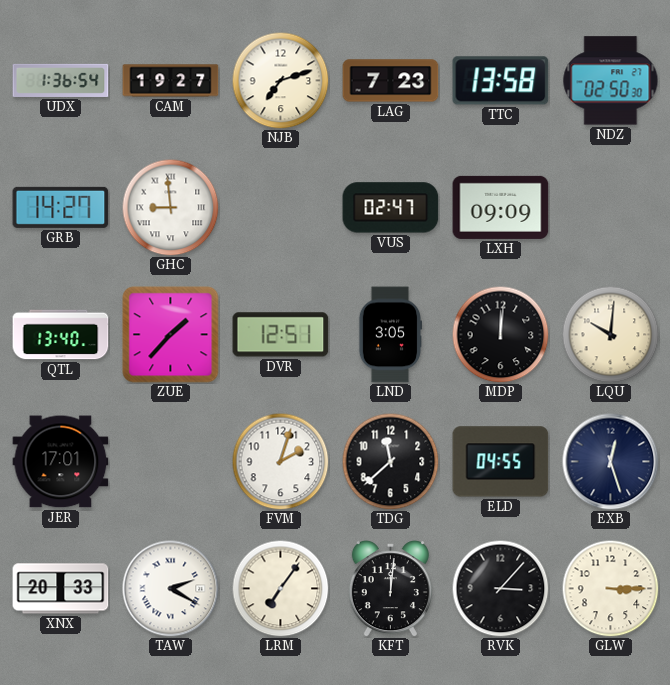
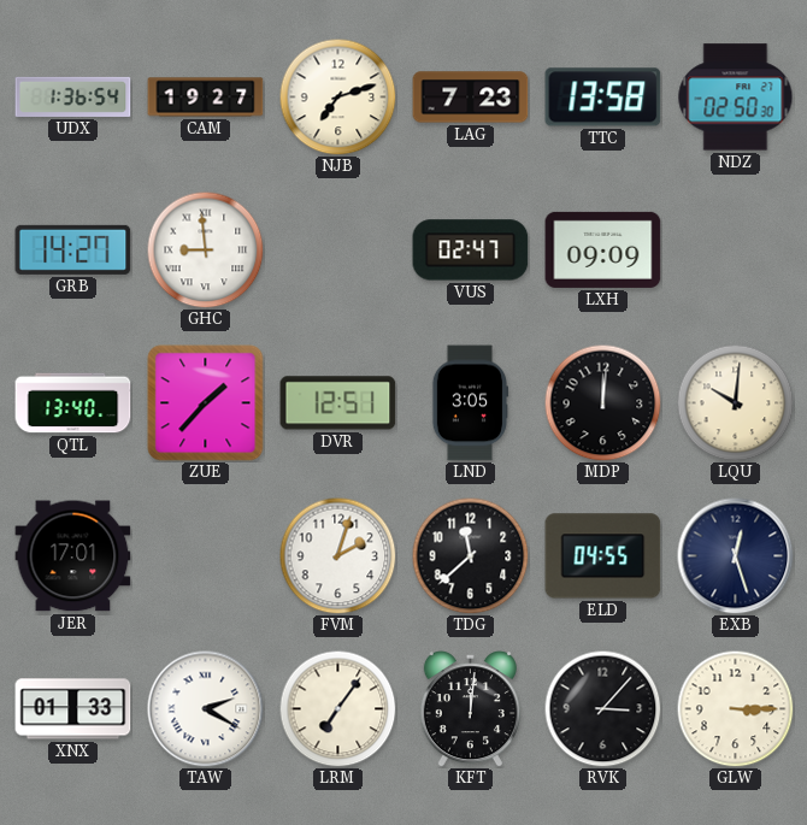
XNX: 20:33 -> 01:33 (73, 709)
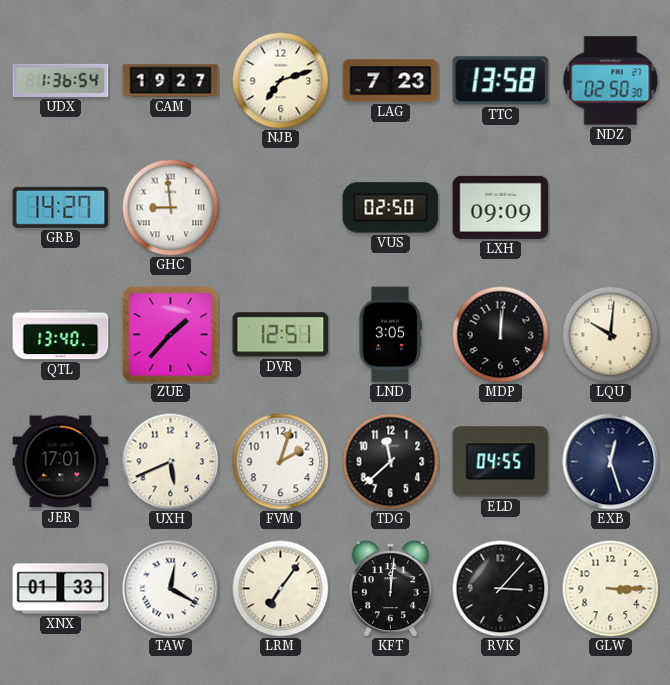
VUS: 02:47 -> 02:50 (391, 208)
UXH: none -> 5:41 (170, 461)
TAW: 2:20 -> 12:20 (171, 589)
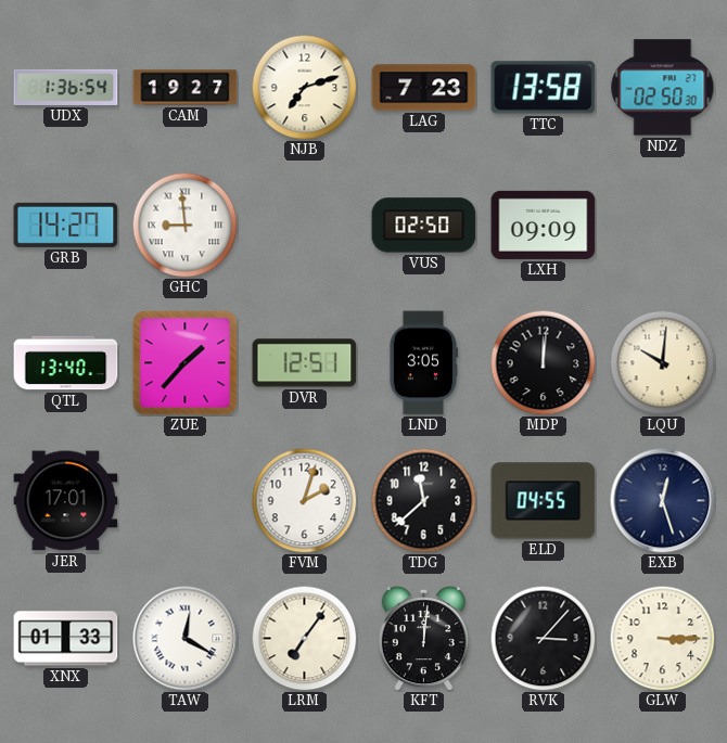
UXH: 5:41 -> none (170, 461)
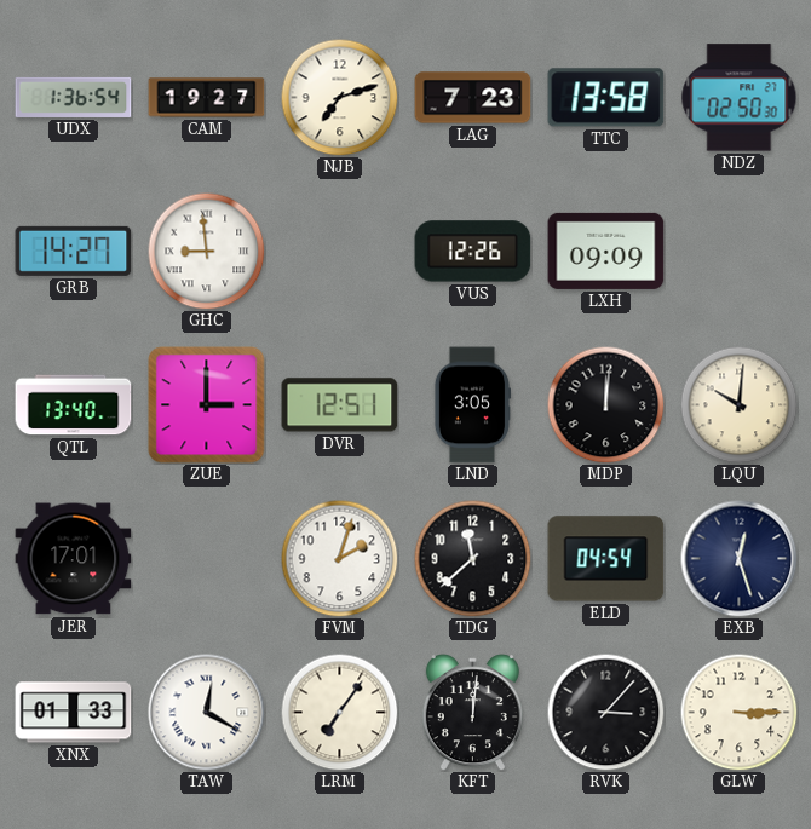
VUS: 02:50 -> 12:26 (473, 252)
ZUE: 1:37 -> 3:00 (207, 405)
ELD: 04:55 -> 04:54 (606, 559)
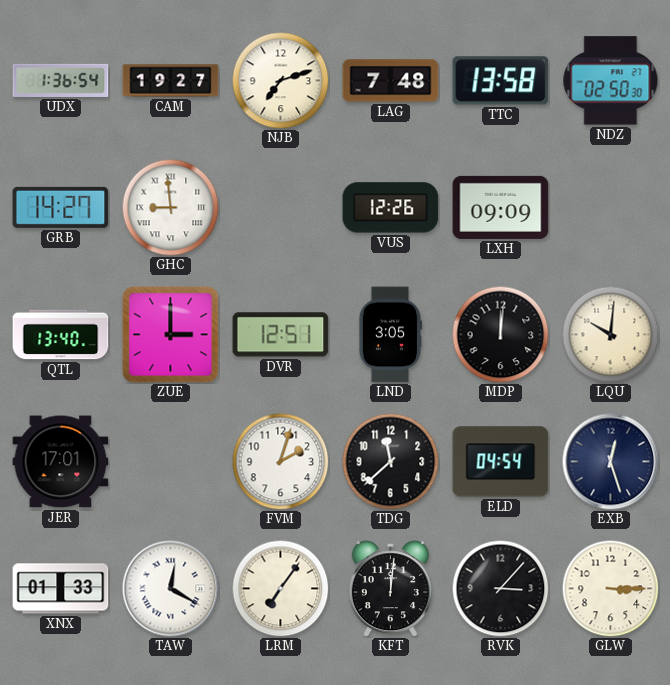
LAG: 7:23 -> 7:48 (391, 81)
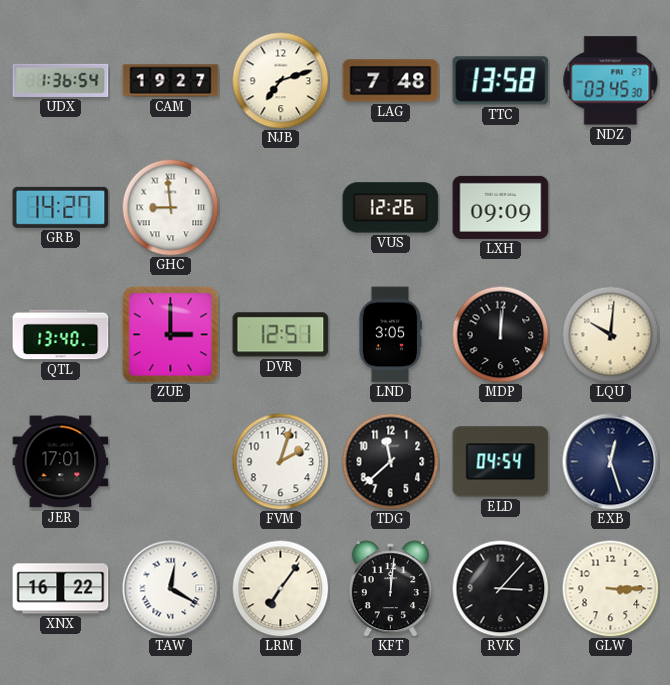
NDZ: 02:50 -> 03:45 (611, 81)
XNX: 01:33 -> 16:22 (61, 589)
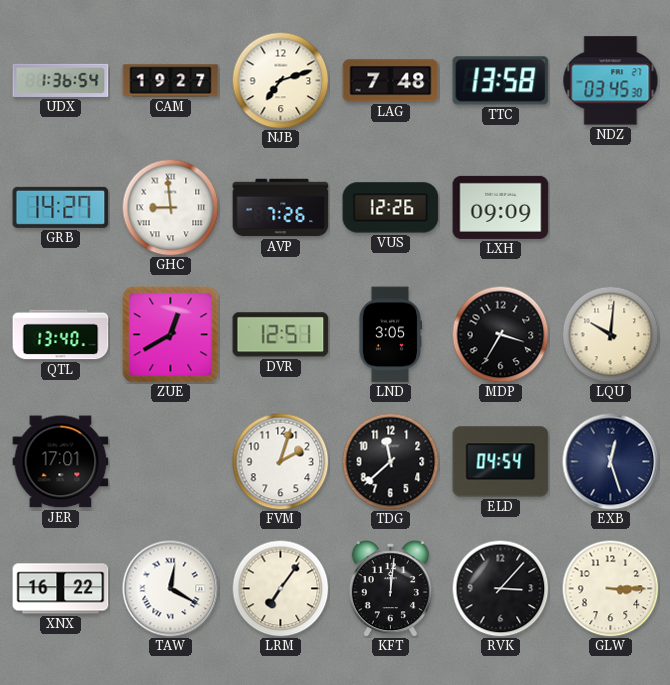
AVP: none -> 7:26 (281, 208)
ZUE: 3:00 -> 12:40 (171, 335)
MDP: 12:01 -> 3:35 (500, 334)
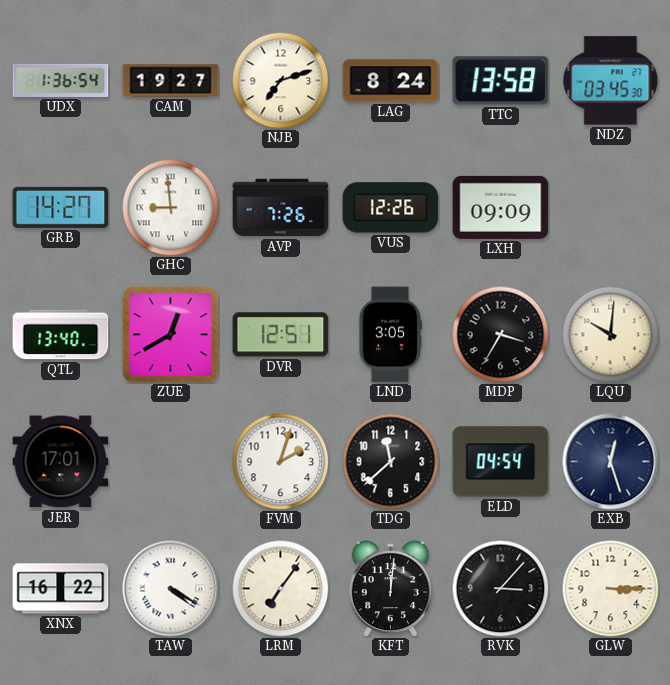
LAG: 7:48 -> 8:24 (391, 81)
TAW: 12:20 -> 4:20 (171, 589)
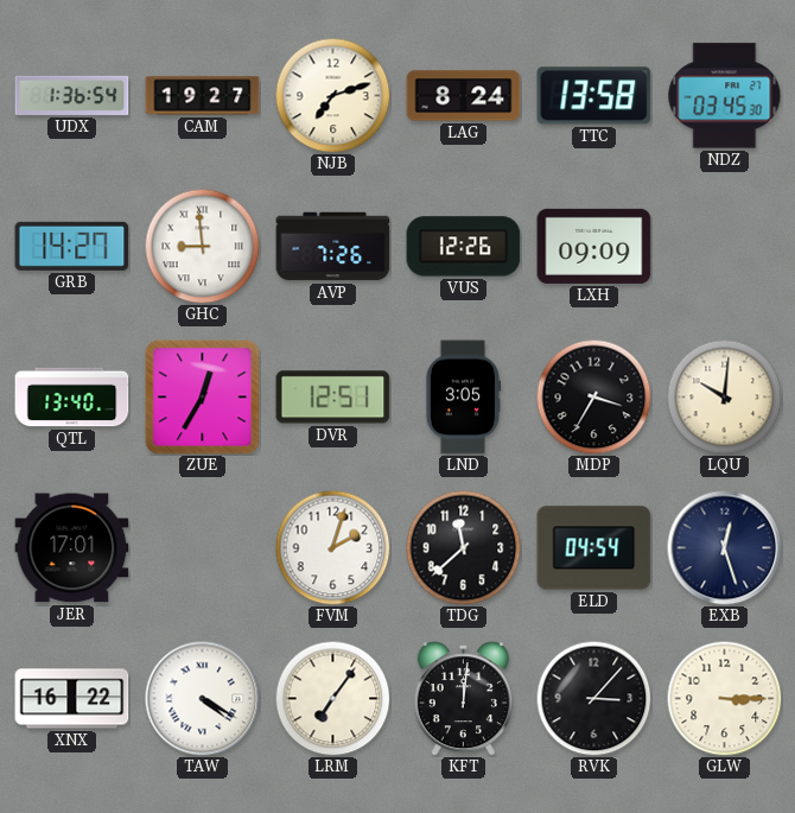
ZUE: 12:40 -> 12:35 (203, 398)
